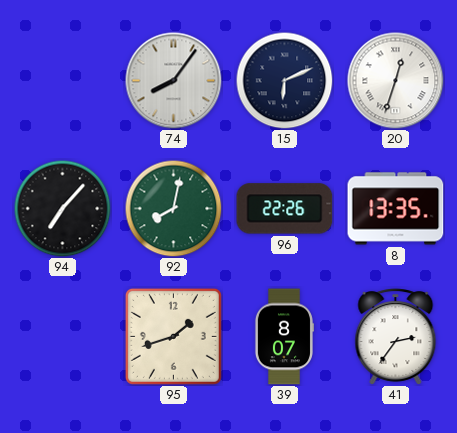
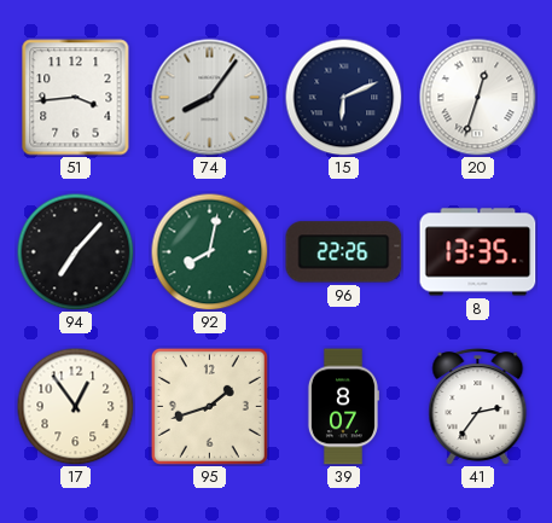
51: none -> 3:44 (76, 98)
17: none -> 12:54 (75, 406)
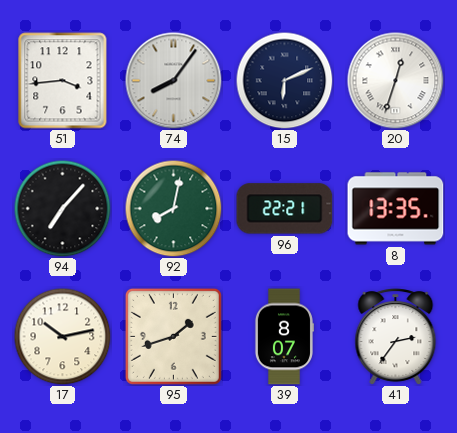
96: 22:26 -> 22:21 (285, 209)
17: 12:54 -> 10:13 (62, 336)
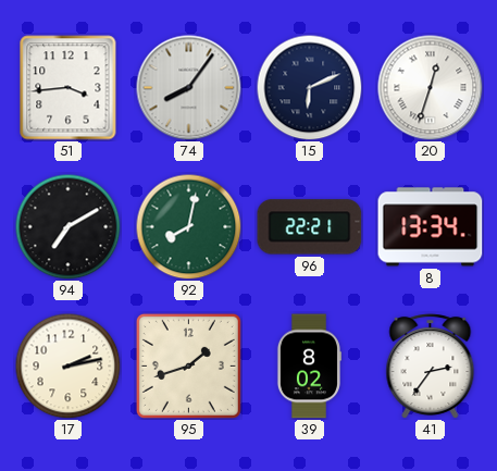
94: 7:07 -> 7:10 (67, 226)
8: 13:35 -> 13:34 (431, 227)
17: 10:13 -> 2:13 (67, 365)
39: 8:07 -> 8:02 (309, 367)
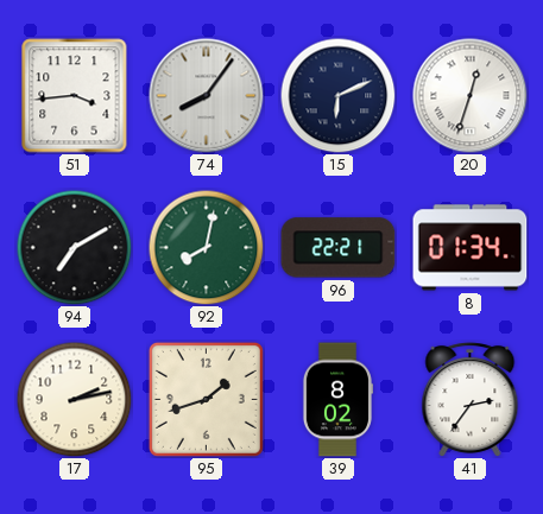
8: 13:34 -> 01:34 (471, 248)
